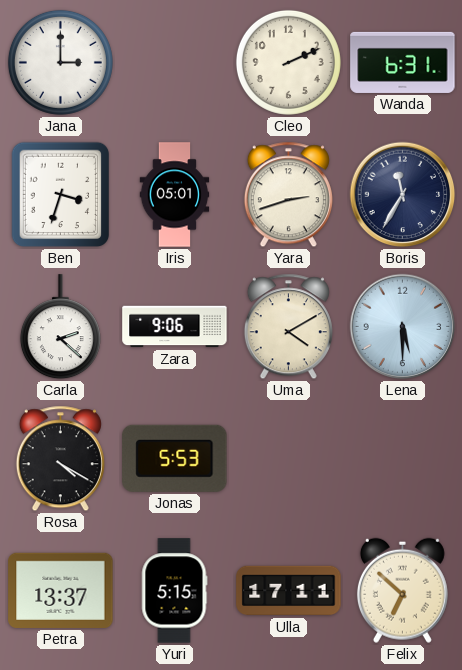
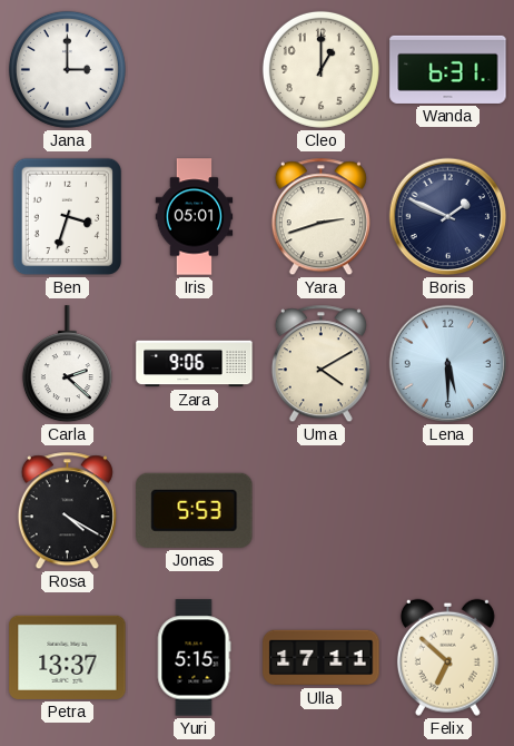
Cleo: 2:11 -> 1:00 (320, 69)
Boris: 11:35 -> 1:49 (448, 217)
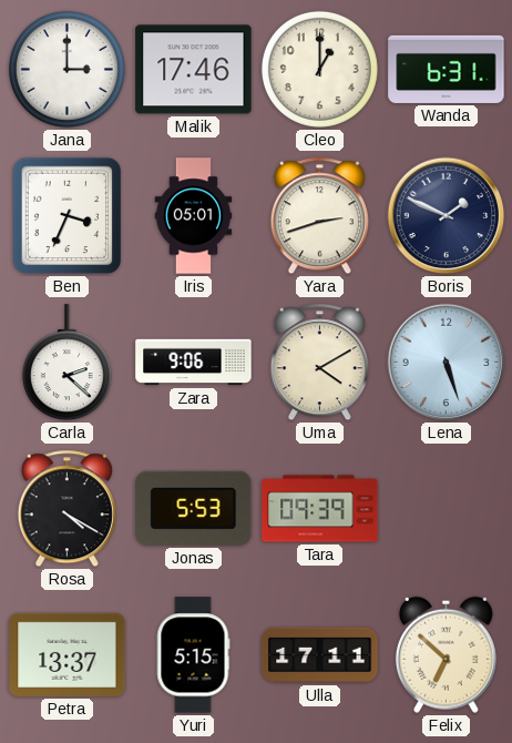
Malik: none -> 17:46 (194, 70)
Ben: 3:33 -> 3:34 (68, 216)
Lena: 5:30 -> 5:27 (447, 363)
Tara: none -> 09:39 (320, 509)
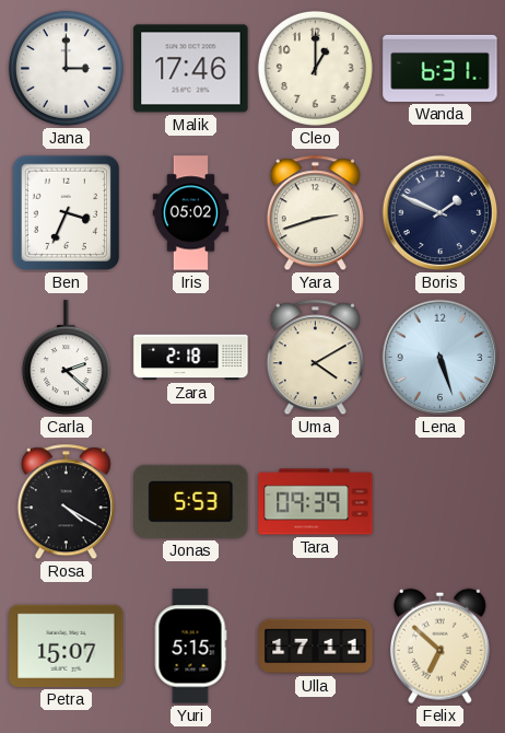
Iris: 05:01 -> 05:02 (191, 213)
Zara: 9:06 -> 2:18 (191, 358)
Petra: 13:37 -> 15:07 (67, 645)
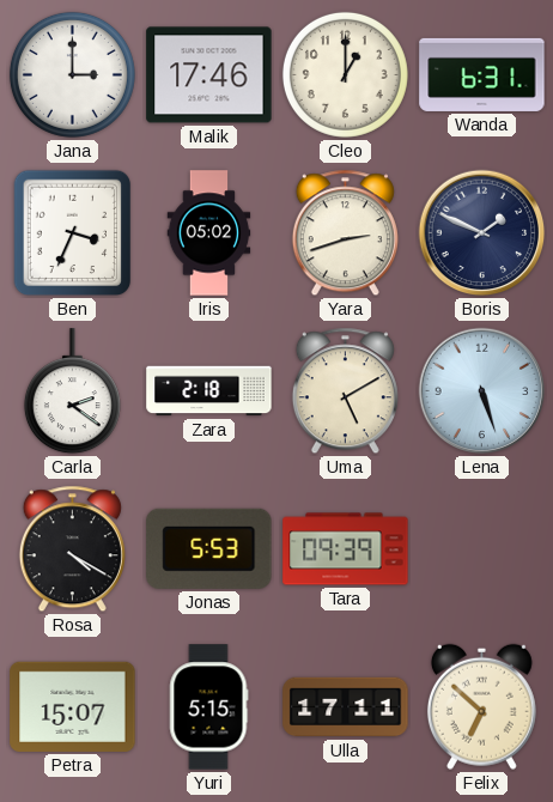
Carla: 2:22 -> 2:21 (72, 391)
Uma: 4:10 -> 5:10 (345, 391)
